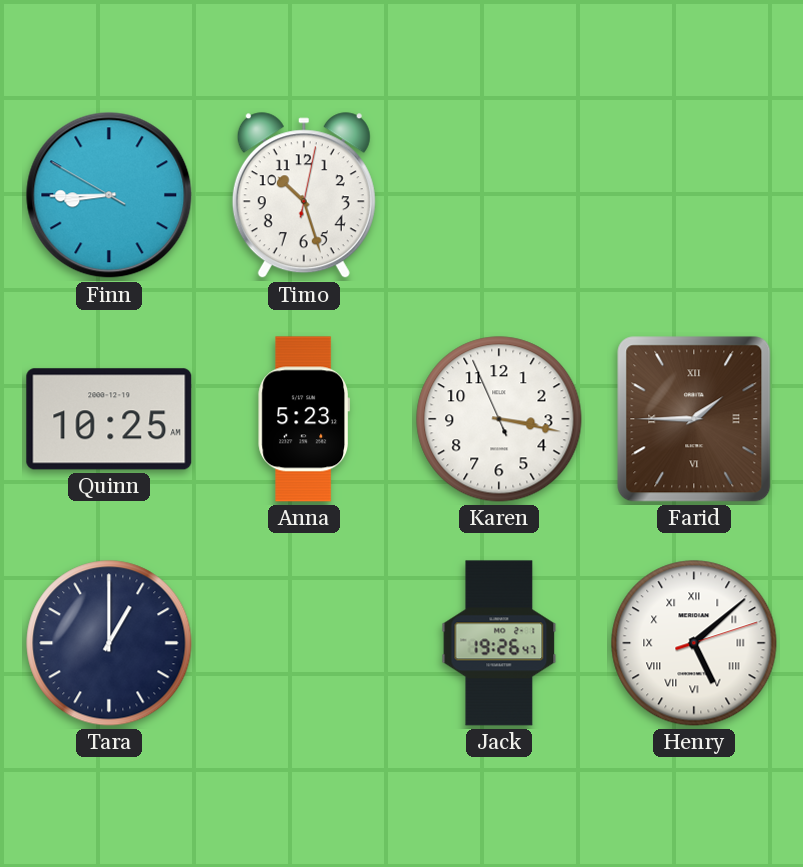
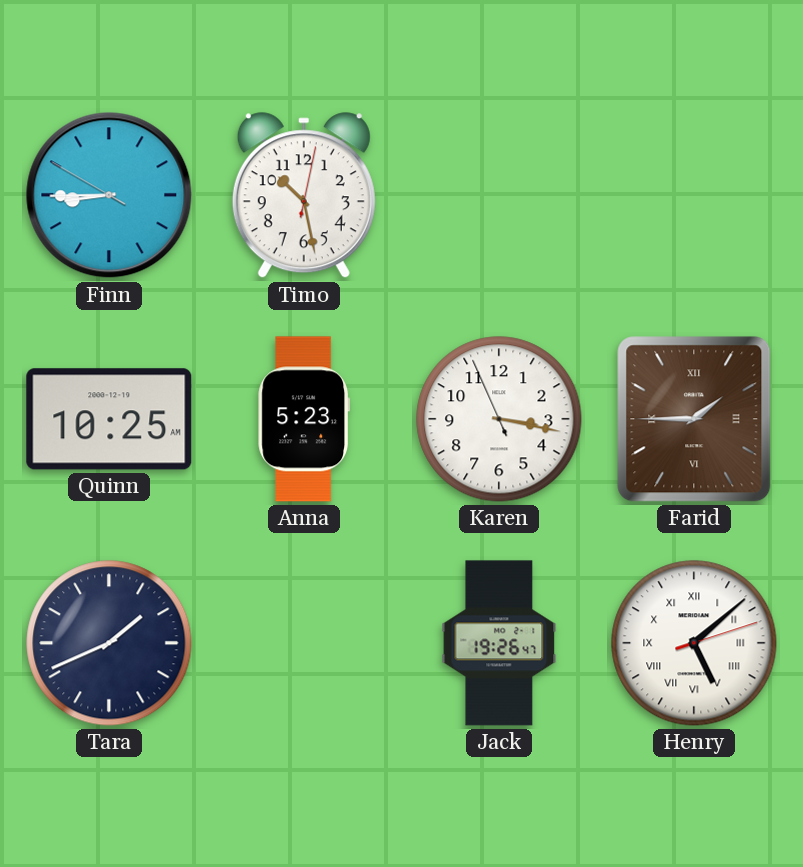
Timo: 10:27 -> 10:28 (304, 196)
Tara: 1:00 -> 1:41 (109, 643)
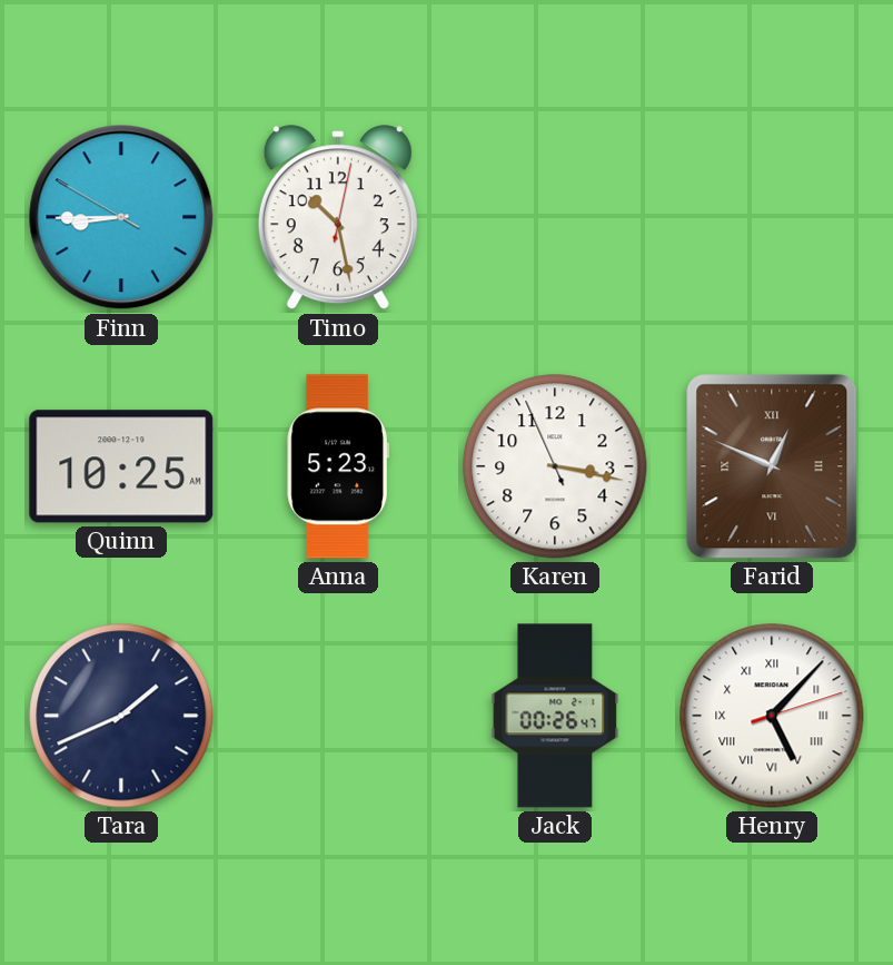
Farid: 1:45 -> 12:49 (772, 466)
Jack: 19:26 -> 00:26 (555, 716)
Henry: 5:08 -> 5:07 (772, 716)
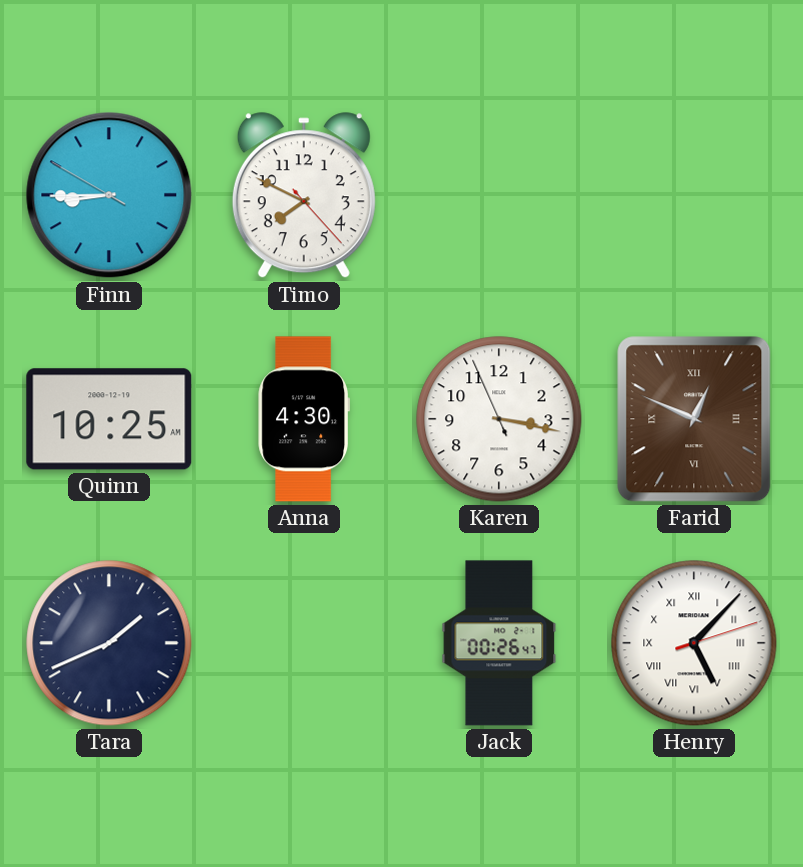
Timo: 10:28 -> 7:49 (304, 196)
Anna: 5:23 -> 4:30 (303, 419)
